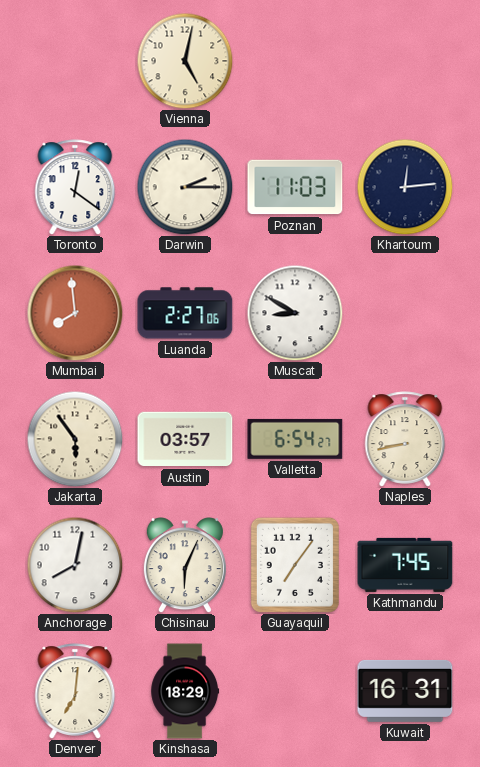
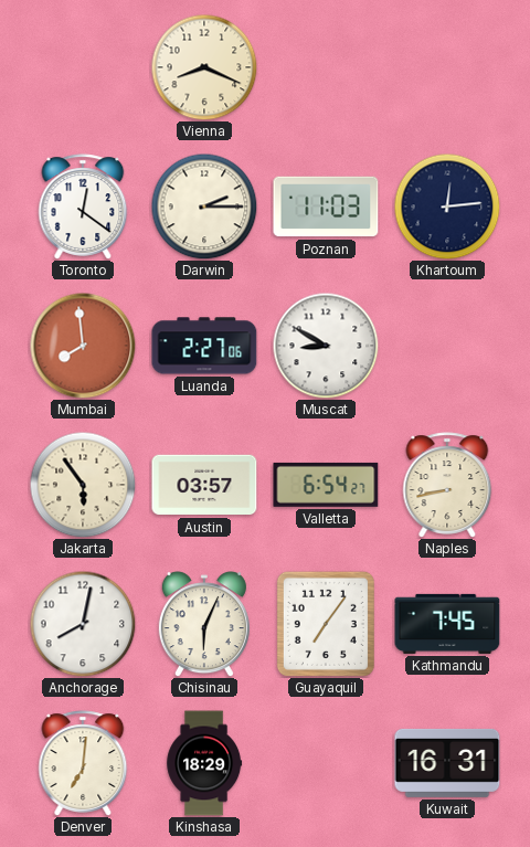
Vienna: 5:02 -> 8:19 (204, 67)
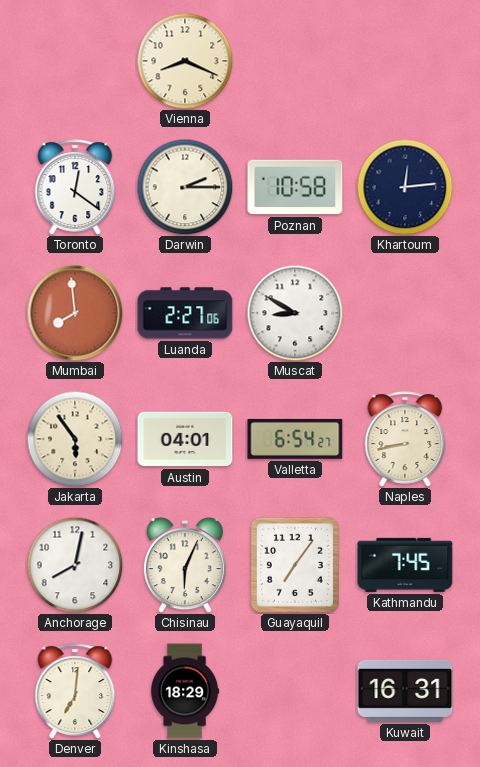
Poznan: 11:03 -> 10:58 (295, 187)
Austin: 03:57 -> 04:01 (185, 439)
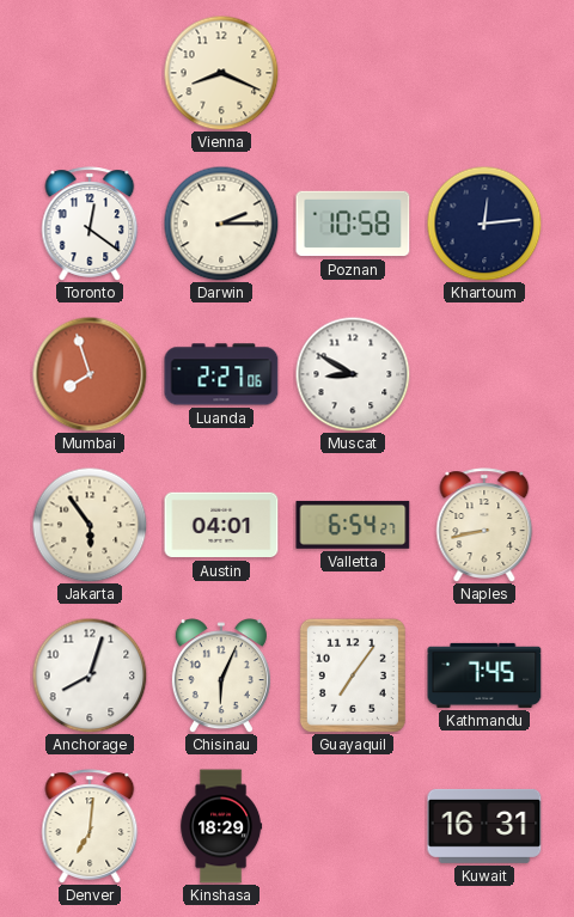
Mumbai: 7:59 -> 7:57 (90, 374)
Anchorage: 8:02 -> 8:03 (90, 675)
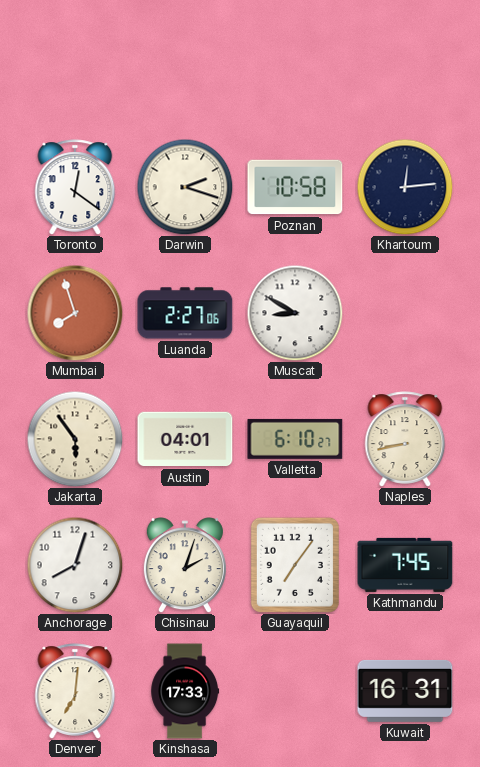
Vienna: 8:19 -> none (221, 73)
Darwin: 2:15 -> 2:18 (185, 187)
Valletta: 6:54 -> 6:10 (295, 439)
Chisinau: 6:04 -> 2:03 (185, 565)
Kinshasa: 18:29 -> 17:33 (185, 691)
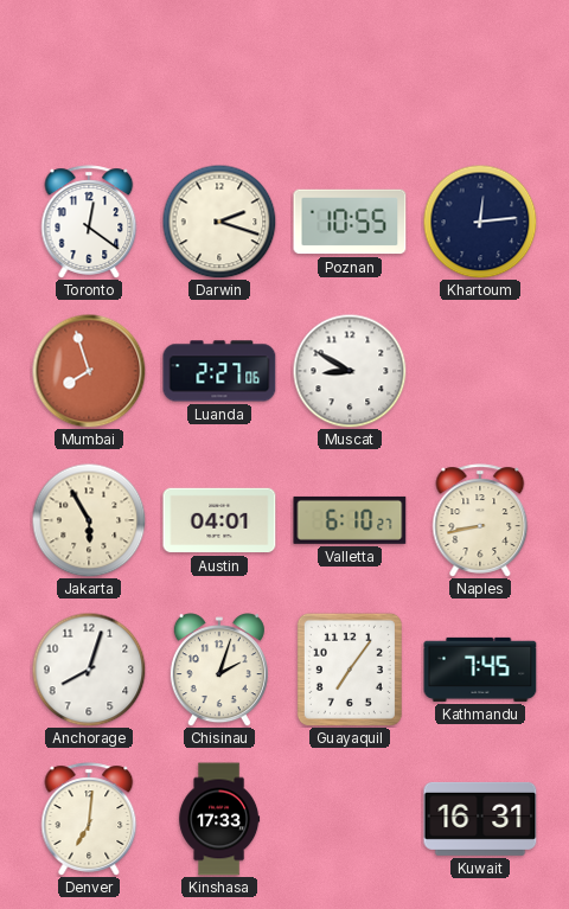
Poznan: 10:58 -> 10:55 (350, 222)
Jakarta: 5:54 -> 5:55 (89, 520)
